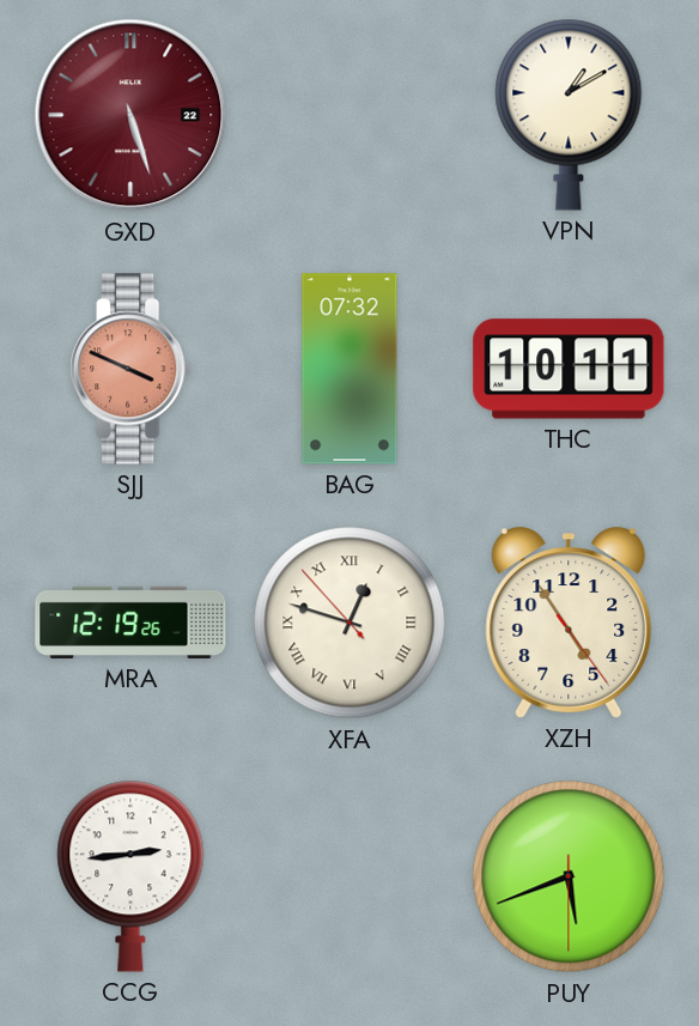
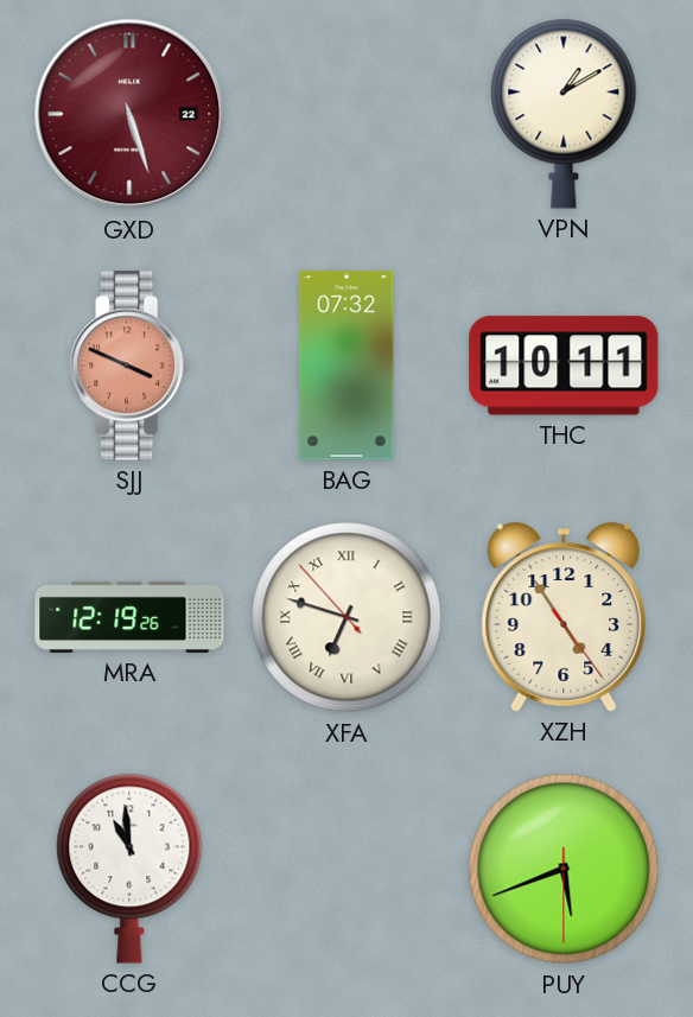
XFA: 12:47 -> 6:47 (346, 617)
CCG: 2:44 -> 10:59 (129, 869)
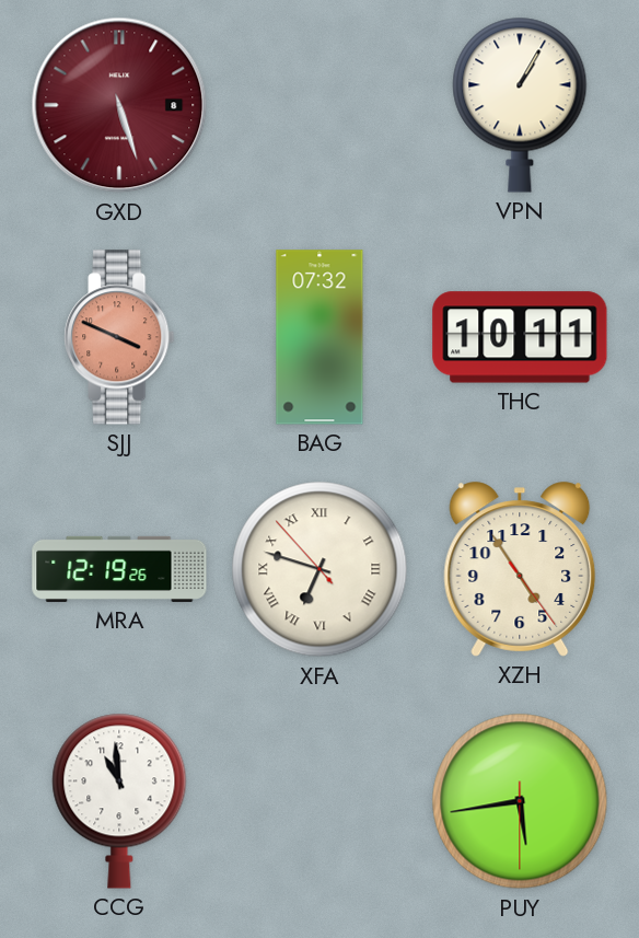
GXD date: 22 -> 8 (119, 105)
VPN: 1:10 -> 1:05 (520, 105)
PUY: 5:41 -> 5:43 (520, 801)
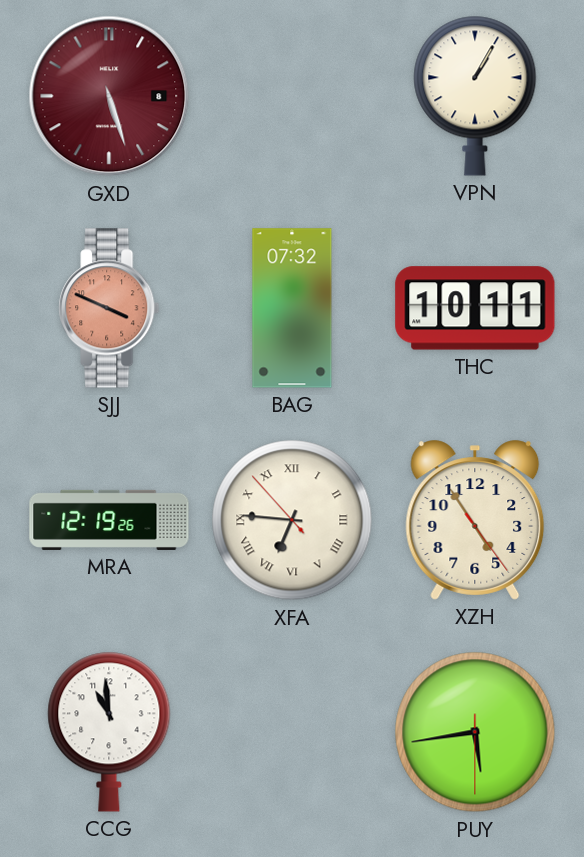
XFA: 6:47 -> 6:45 (292, 520)
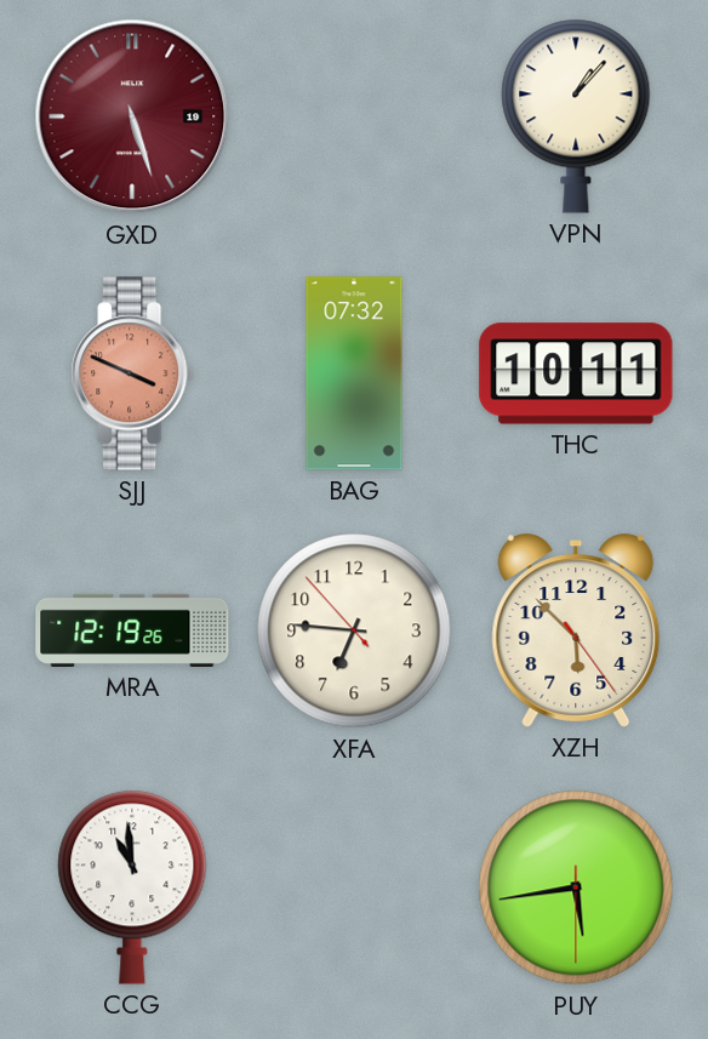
GXD date: 8 -> 19 (132, 116)
VPN: 1:05 -> 1:07 (576, 116)
XFA numerals: Roman -> Arabic (354, 630)
XZH: 4:54 -> 5:52 (576, 630)
